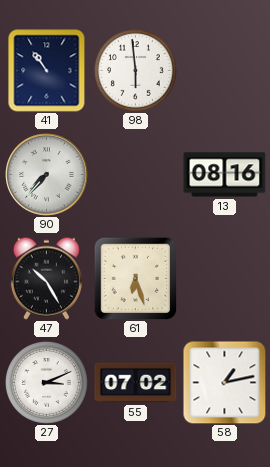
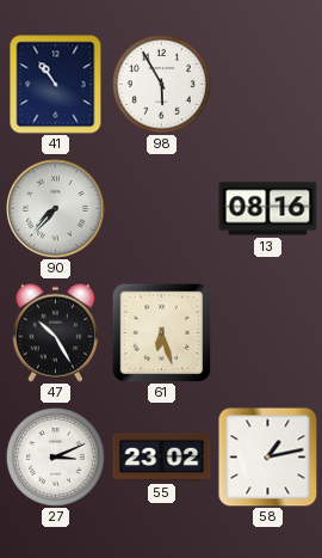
98: 5:59 -> 5:55 (161, 84)
55: 07:02 -> 23:02 (162, 458)
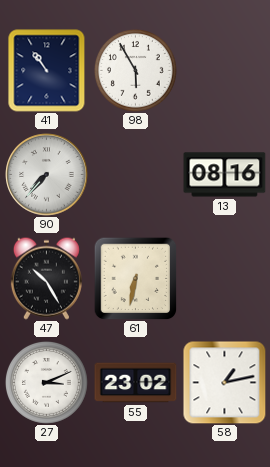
61: 6:27 -> 6:32 (135, 278)
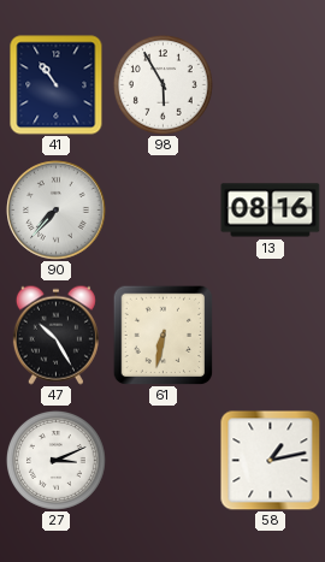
55: 23:02 -> none (136, 383)
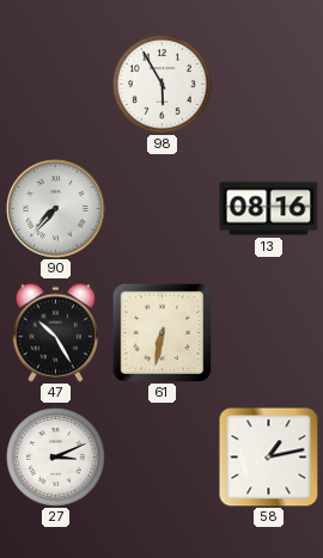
41: 10:54 -> none (57, 85)
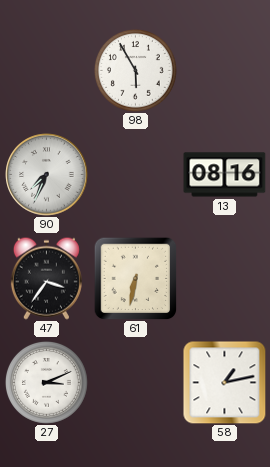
90: 7:37 -> 7:34 (47, 175)
47: 10:25 -> 3:36 (46, 278)
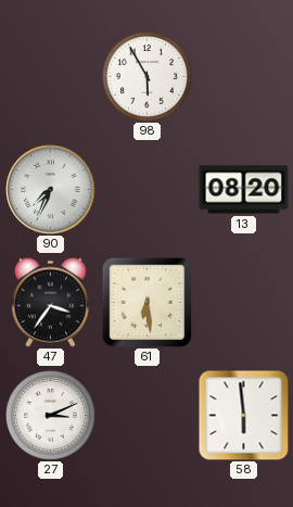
13: 08:16 -> 08:20 (244, 190)
61: 6:32 -> 6:29 (146, 302)
58: 1:13 -> 5:59 (244, 416)
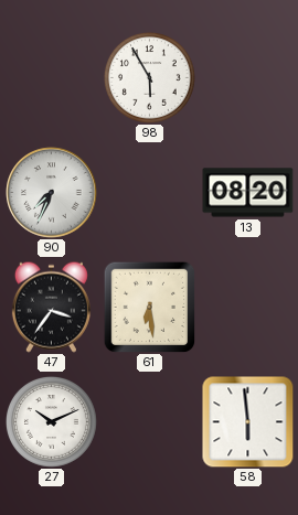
27: 3:11 -> 10:11 (51, 421)
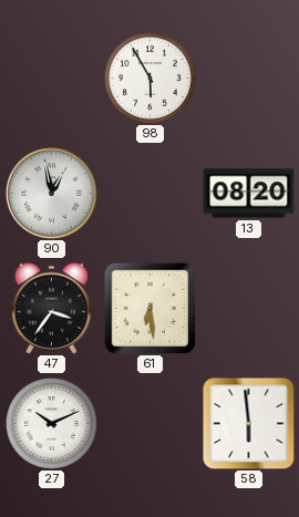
90: 7:34 -> 12:58 (52, 194)
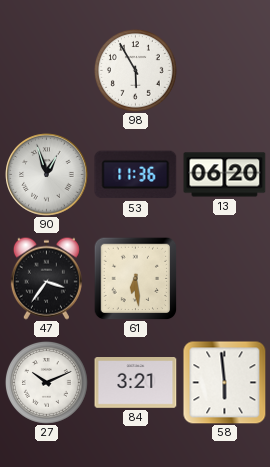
90: 12:58 -> 12:57 (47, 175)
53: none -> 11:36 (136, 175)
13: 08:20 -> 06:20 (225, 175)
84: none -> 3:21 (136, 383)
